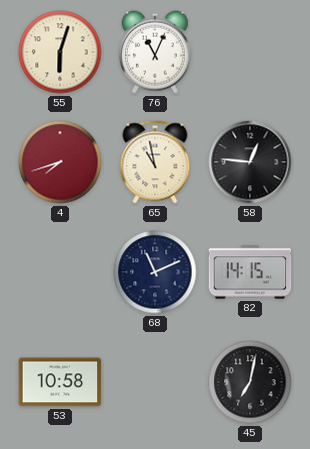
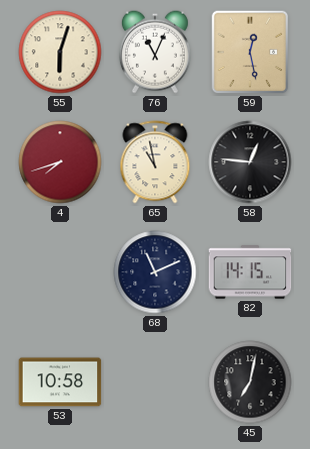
59: none -> 12:28 (250, 52)
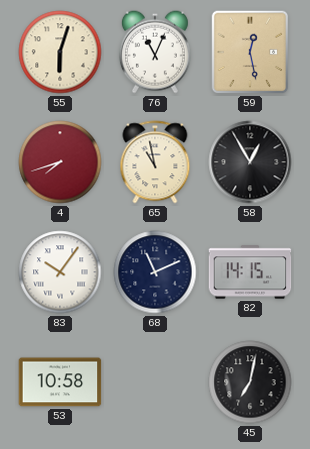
58: 12:46 -> 12:55 (250, 162)
83: none -> 10:06 (60, 272)
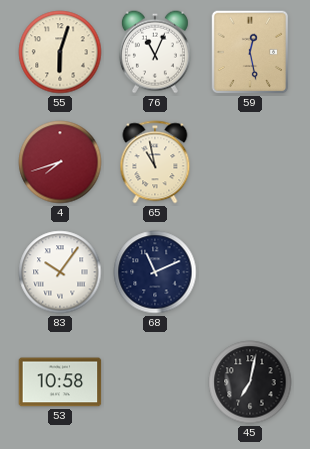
58: 12:55 -> none (250, 162)
82: 14:15 -> none (250, 272)
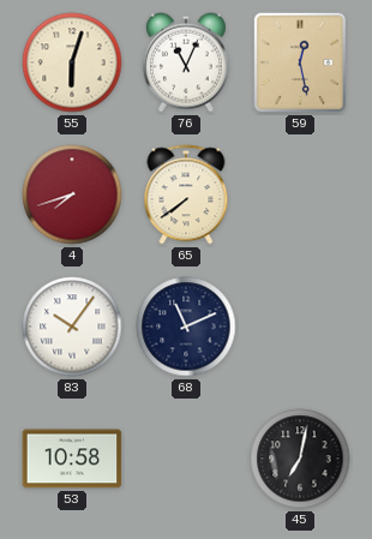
65: 10:58 -> 7:39 (186, 194)
